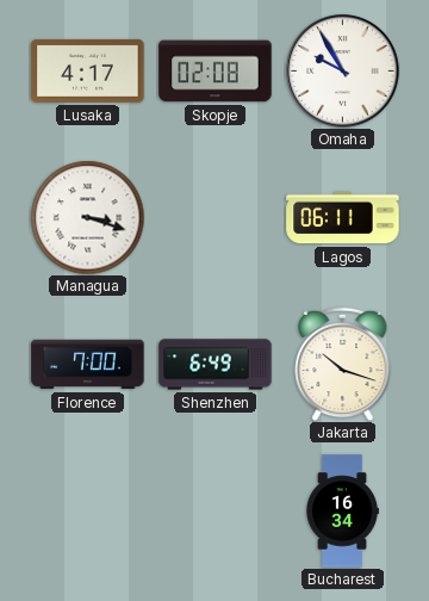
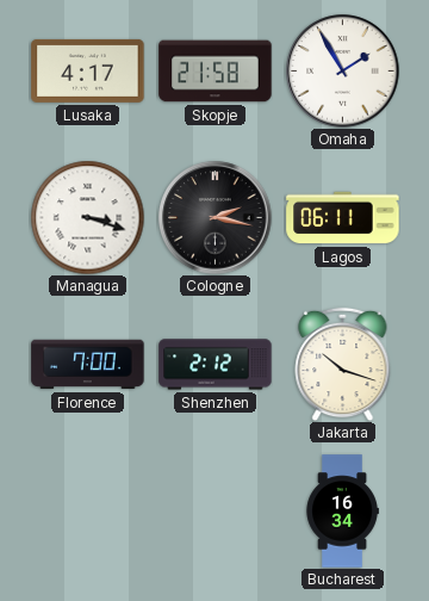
Skopje: 02:08 -> 21:58 (216, 72)
Omaha: 9:55 -> 1:55 (343, 72)
Cologne: none -> 2:17 (216, 218)
Shenzhen: 6:49 -> 2:12 (216, 365)
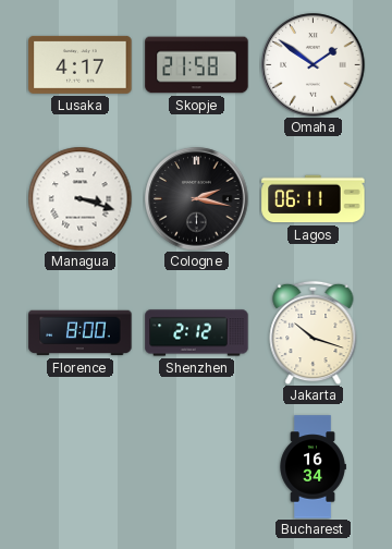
Omaha: 1:55 -> 1:51 (314, 65)
Florence: 7:00 -> 8:00 (81, 333)
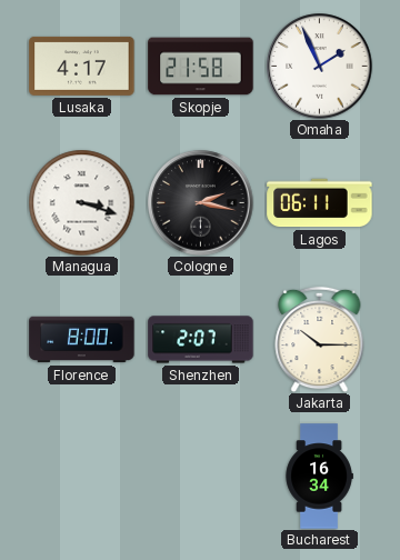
Omaha: 1:51 -> 1:56 (320, 67)
Shenzhen: 2:12 -> 2:07 (201, 340)
Jakarta: 10:18 -> 10:15 (320, 339)
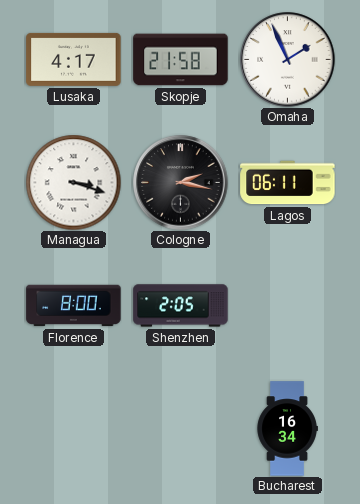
Shenzhen: 2:07 -> 2:05 (181, 306)
Jakarta: 10:15 -> none (320, 339)
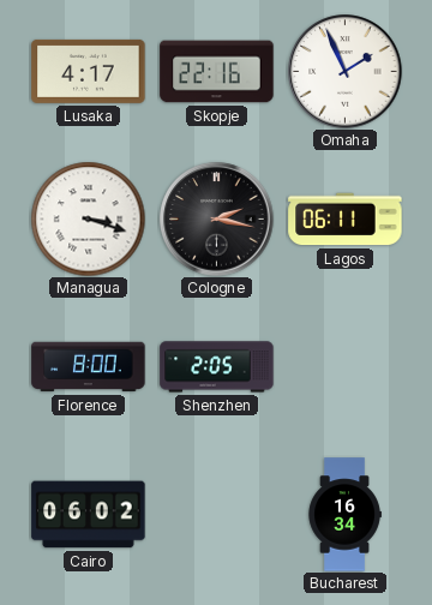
Skopje: 21:58 -> 22:16 (217, 72)
Cairo: none -> 06:02 (89, 515)
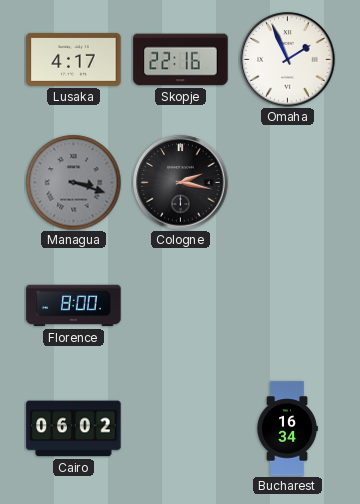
Managua dial: white -> grey (73, 182)
Lagos: 06:11 -> none (346, 220)
Shenzhen: 2:05 -> none (217, 367)
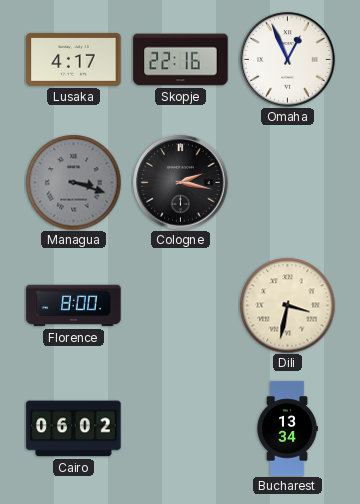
Omaha: 1:56 -> 12:56 (288, 60)
Dili: none -> 3:32 (287, 305)
Bucharest: 16:34 -> 13:34 (287, 429)
